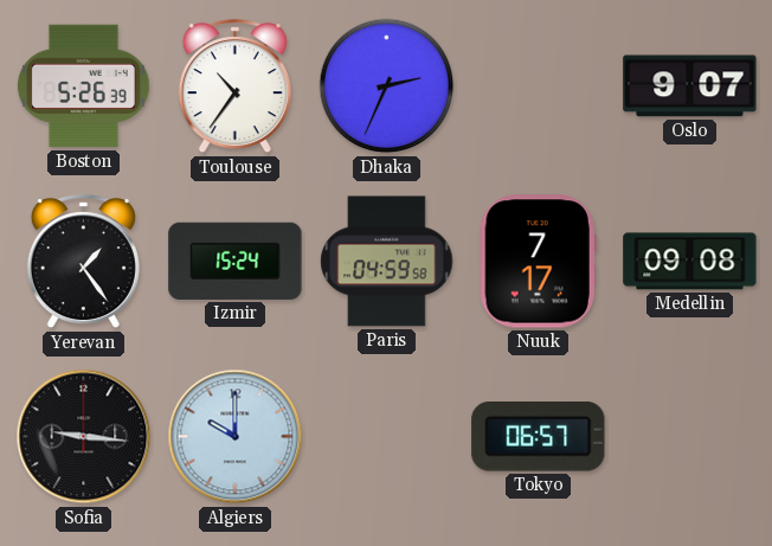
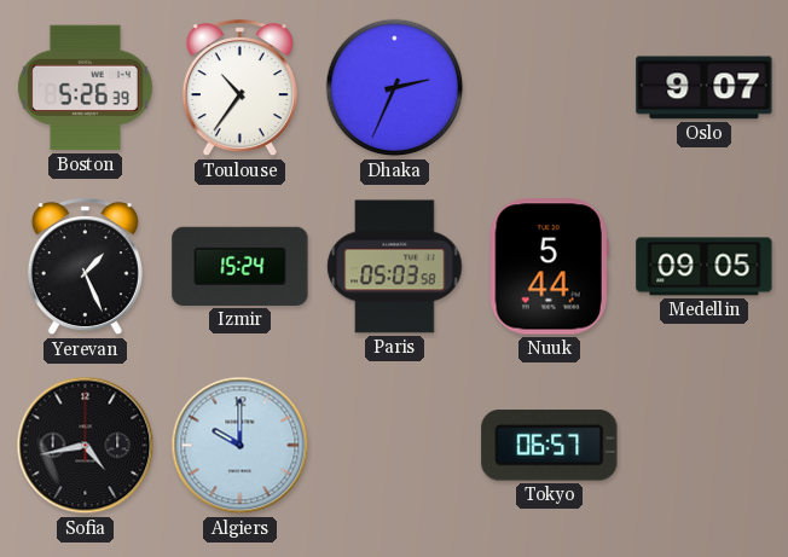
Yerevan: 1:24 -> 1:26 (85, 267)
Paris: 04:59 -> 05:03 (395, 267)
Nuuk: 7:17 -> 5:44 (549, 267)
Medellin: 09:08 -> 09:05 (705, 267)
Sofia: 9:16 -> 4:43 (86, 446)
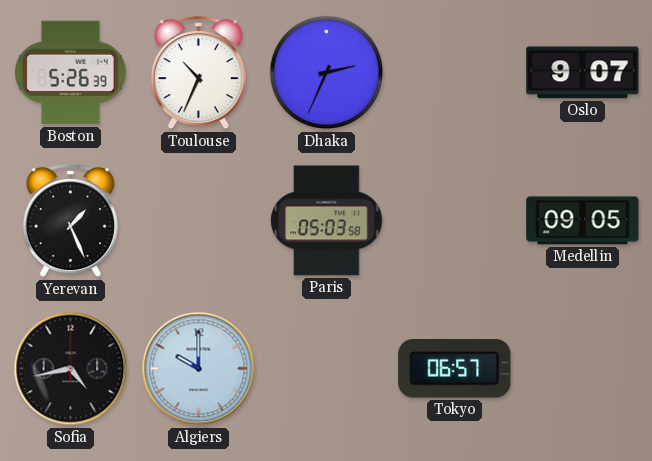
Toulouse: 10:36 -> 10:34 (198, 73)
Izmir: 15:24 -> none (241, 266)
Nuuk: 5:44 -> none (549, 267)
